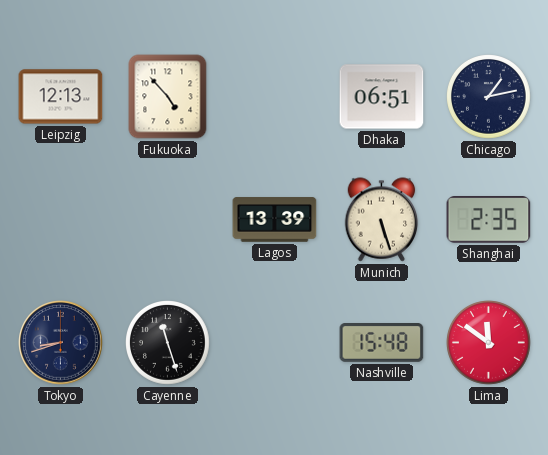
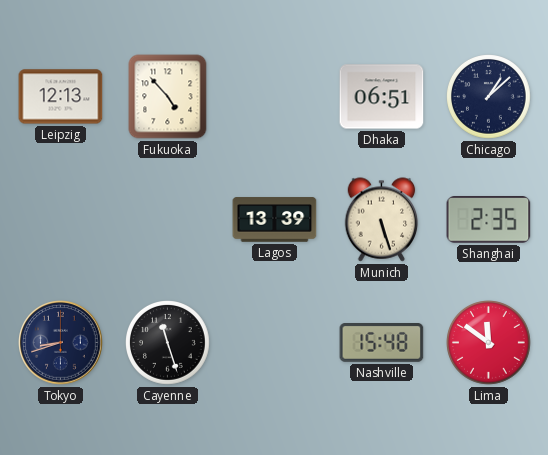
Chicago: 1:13 -> 1:08 (489, 97)
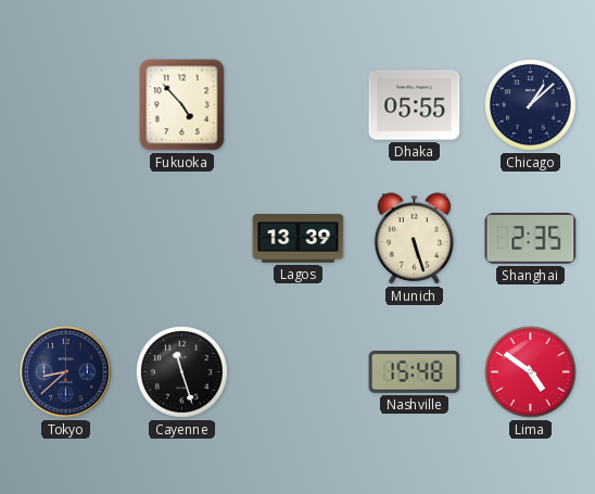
Leipzig: 12:13 -> none (61, 97)
Dhaka: 06:51 -> 05:55 (415, 105)
Tokyo: 8:42 -> 8:38 (66, 372)
Lima: 11:51 -> 4:51 (531, 372)
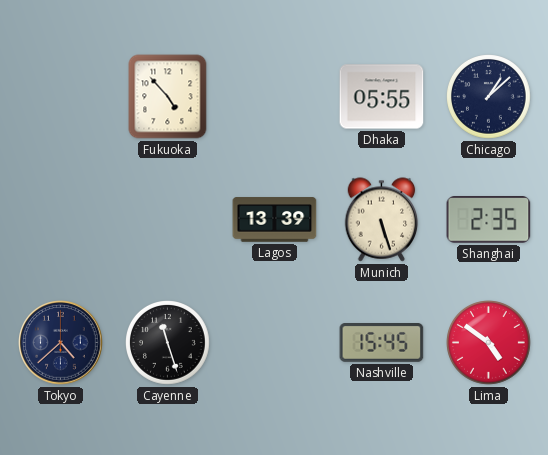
Tokyo: 8:38 -> 4:38 (61, 343)
Nashville: 15:48 -> 15:45 (382, 343)
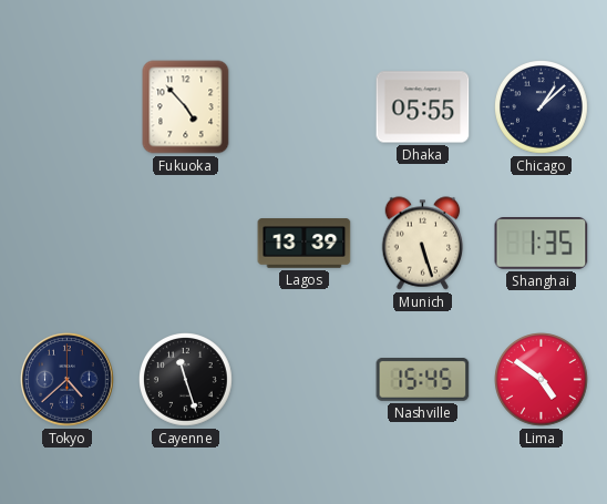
Shanghai: 2:35 -> 1:35 (542, 244)
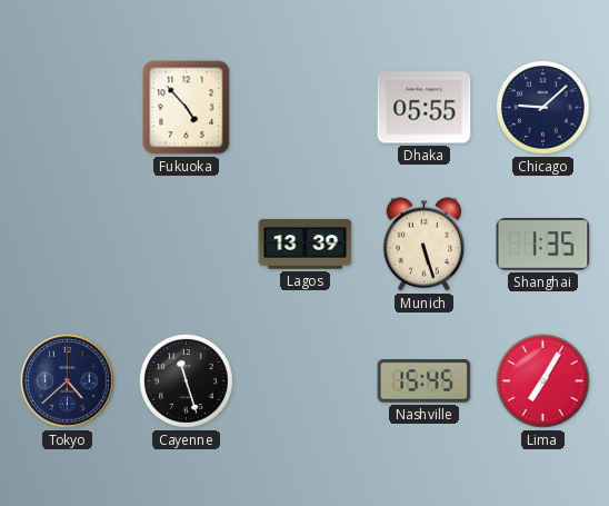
Chicago: 1:08 -> 9:08 (543, 108)
Lima: 4:51 -> 7:05 (543, 381)
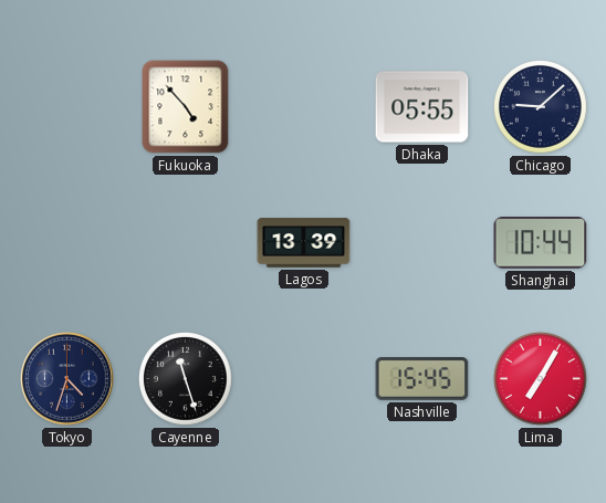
Munich: 5:27 -> none (425, 245)
Shanghai: 1:35 -> 10:44 (541, 243)
Tokyo: 4:38 -> 4:33 (67, 379)
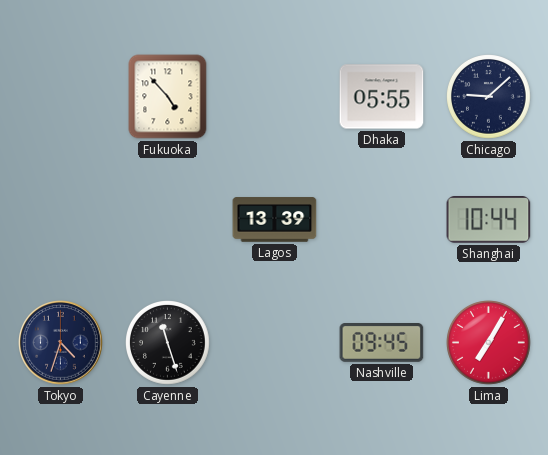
Nashville: 15:45 -> 09:45 (382, 343)
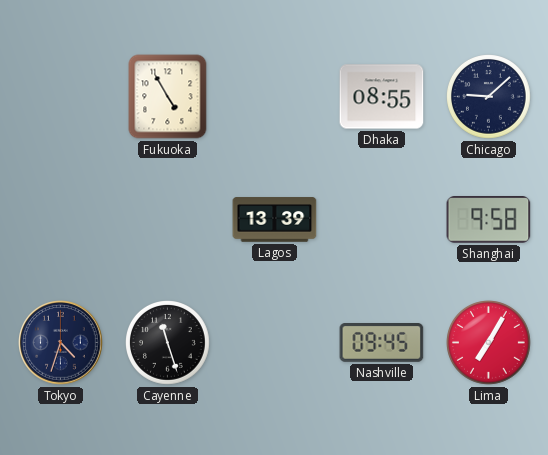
Fukuoka: 4:53 -> 4:55 (168, 97)
Dhaka: 05:55 -> 08:55 (382, 97)
Shanghai: 10:44 -> 9:58 (489, 220)
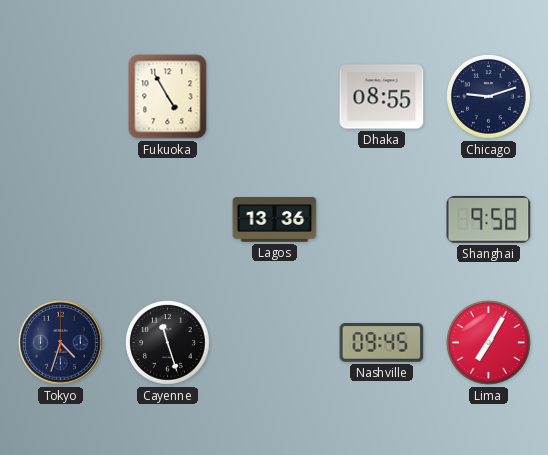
Chicago: 9:08 -> 9:12 (489, 97)
Lagos: 13:39 -> 13:36 (275, 220)
